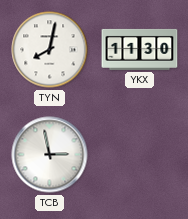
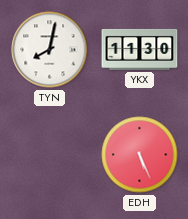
TCB: 2:58 -> none (50, 155)
EDH: none -> 5:26 (140, 155)
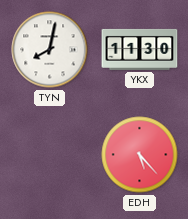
EDH: 5:26 -> 5:23 (140, 155)
